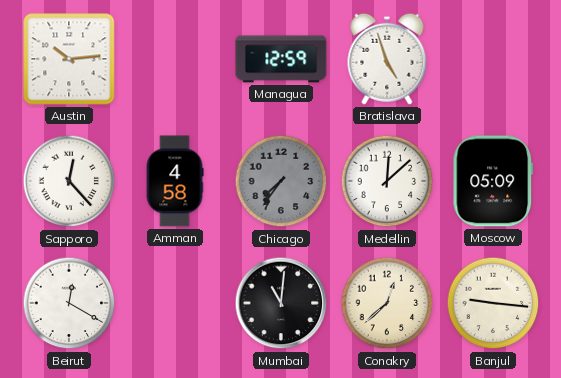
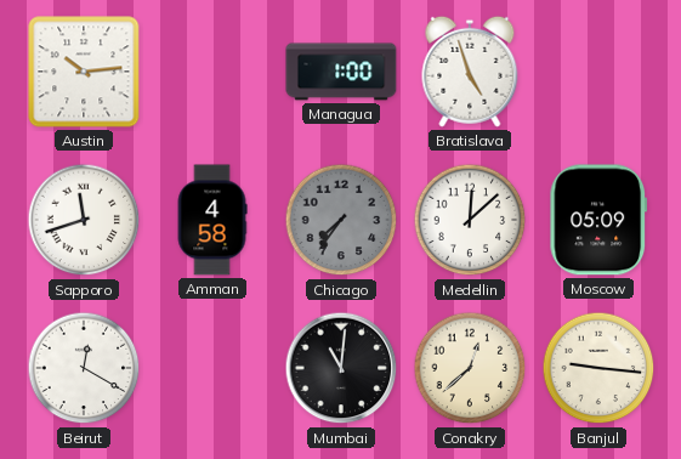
Managua: 12:59 -> 1:00 (341, 72)
Sapporo: 12:23 -> 11:42 (84, 220)
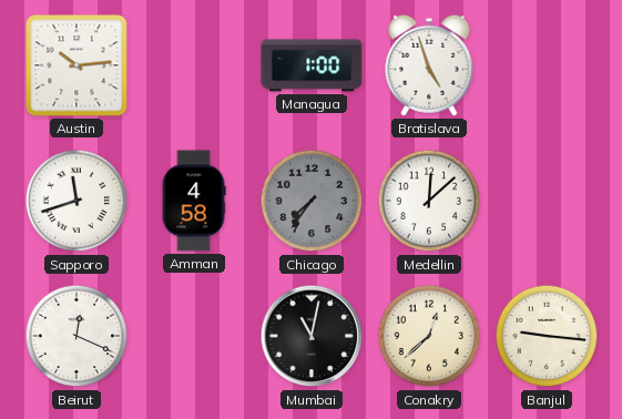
Moscow: 05:09 -> none (598, 220)
Beirut: 12:20 -> 12:19 (77, 336)
Mumbai: 11:01 -> 11:02 (312, 336)
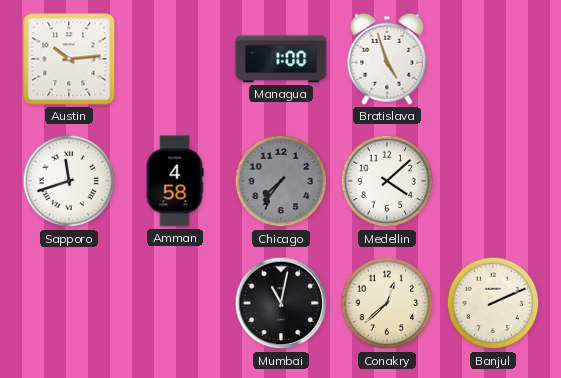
Medellin: 12:08 -> 4:08 (387, 181)
Beirut: 12:19 -> none (77, 336)
Banjul: 9:16 -> 2:11 (493, 303)
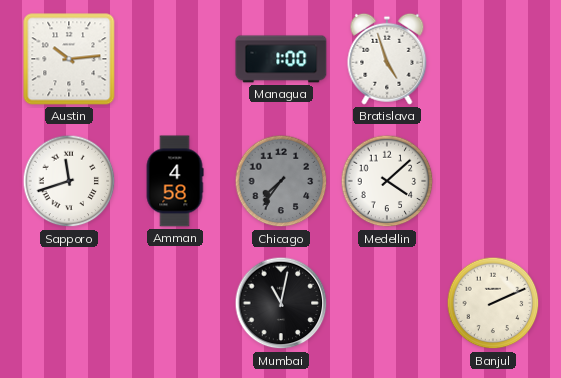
Conakry: 12:38 -> none (387, 303)
